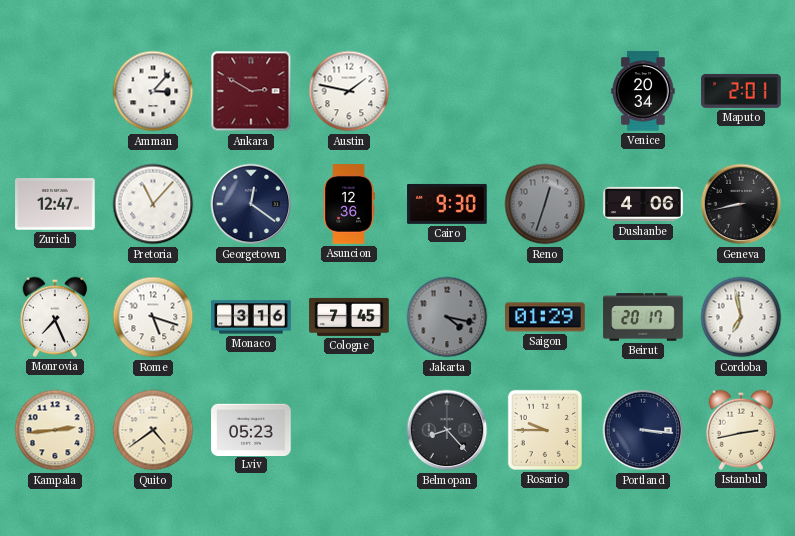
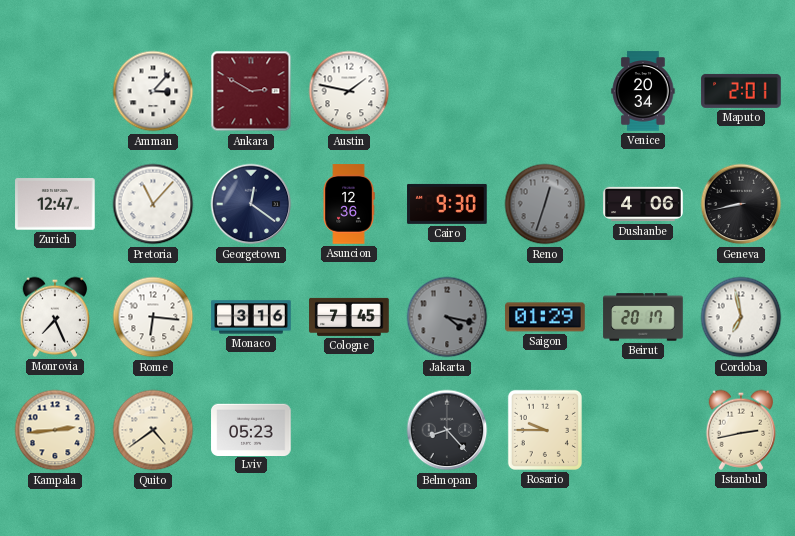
Rome: 5:18 -> 6:16 (153, 317)
Portland: 3:16 -> none (643, 430)
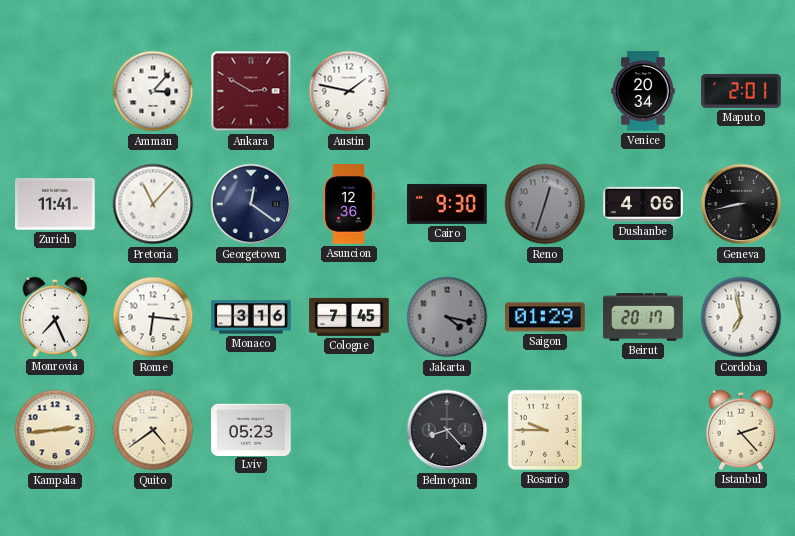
Zurich: 12:47 -> 11:41 (55, 204)
Istanbul: 2:43 -> 2:23 (741, 430)
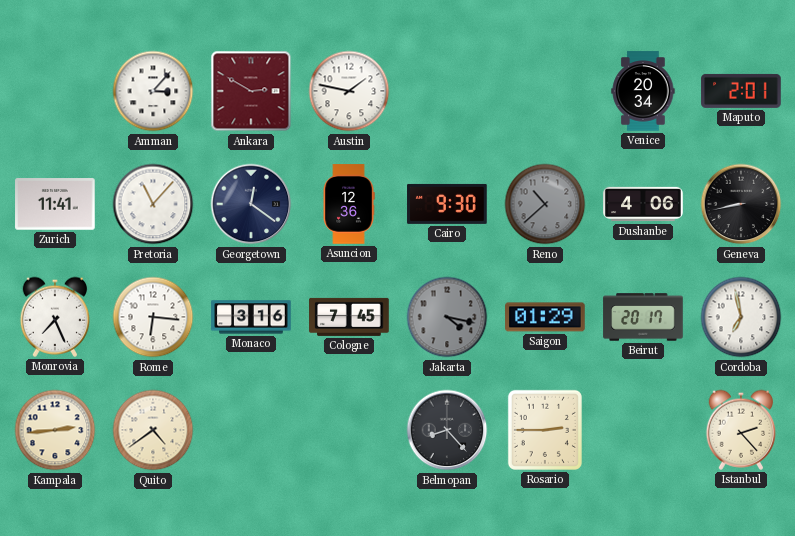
Reno: 12:33 -> 10:38 (545, 204)
Lviv: 05:23 -> none (251, 429)
Rosario: 9:45 -> 2:45 (545, 430)
